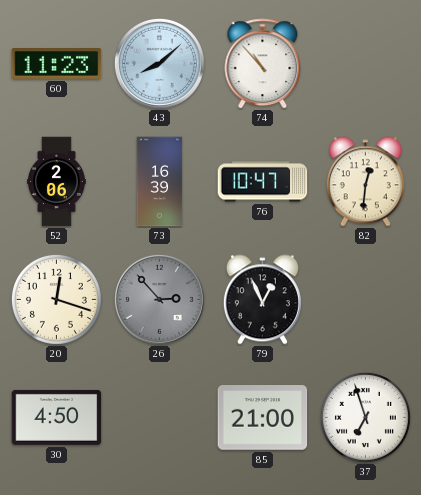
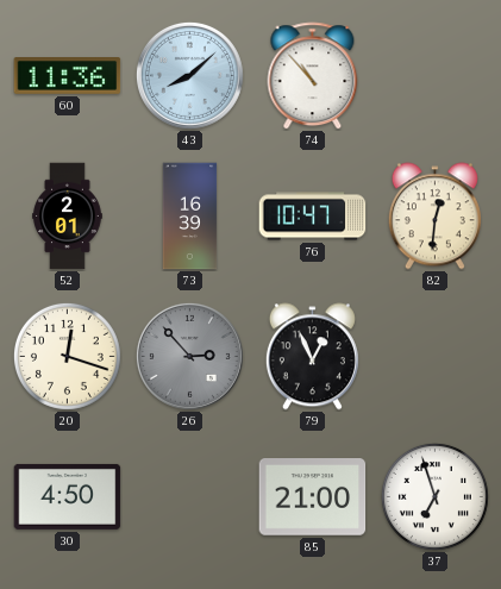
60: 11:23 -> 11:36 (68, 76)
52: 2:06 -> 2:01 (68, 217)
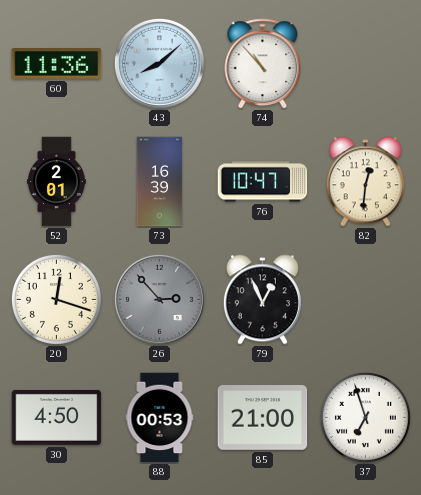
88: none -> 00:53 (160, 418)
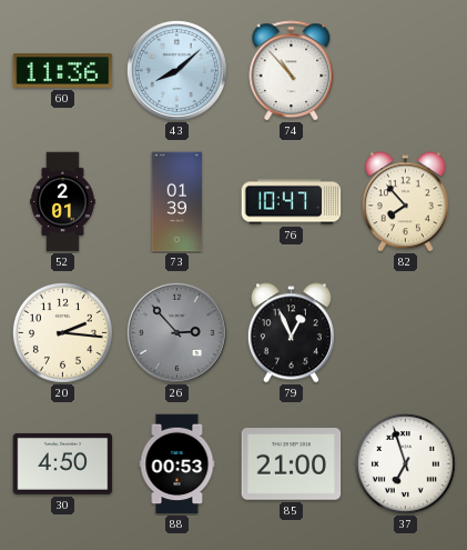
73: 16:39 -> 01:39 (177, 202)
82: 12:31 -> 7:53 (405, 202)
20: 12:18 -> 2:16 (62, 332)
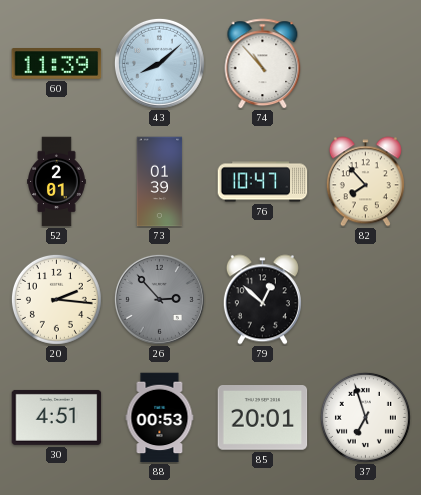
60: 11:36 -> 11:39 (57, 64)
79: 12:56 -> 12:52 (262, 300)
30: 4:50 -> 4:51 (57, 417)
85: 21:00 -> 20:01 (263, 418)
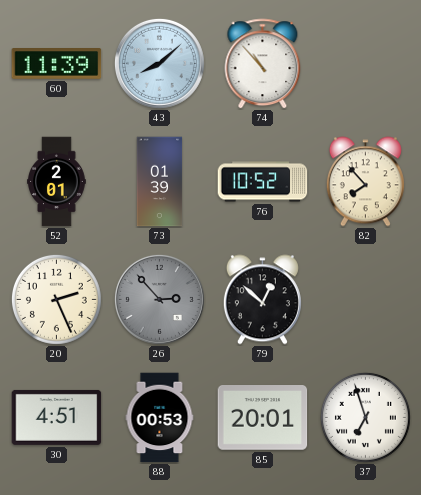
76: 10:47 -> 10:52 (263, 182)
20: 2:16 -> 2:26 (56, 299)
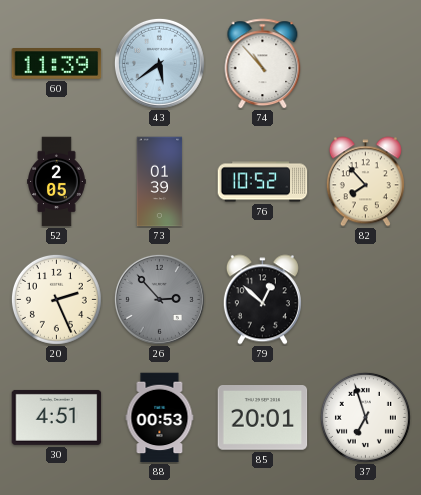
43: 8:08 -> 5:39 (159, 63)
52: 2:01 -> 2:05 (57, 182)
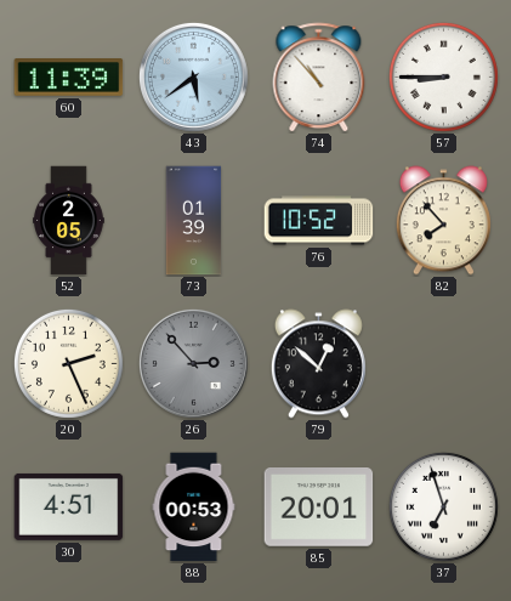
57: none -> 8:45 (443, 76)
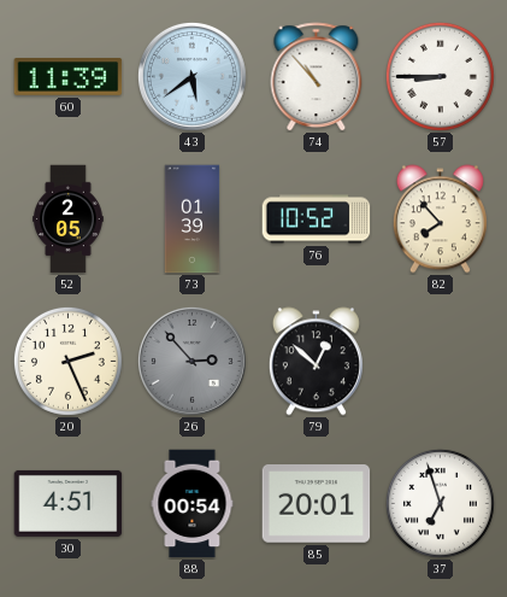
88: 00:53 -> 00:54 (193, 504)
